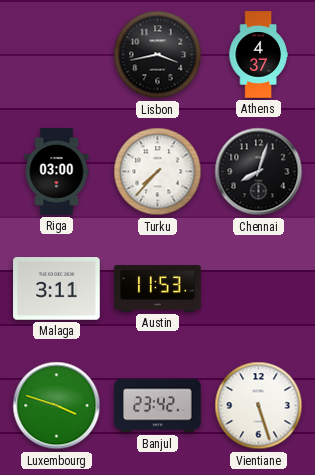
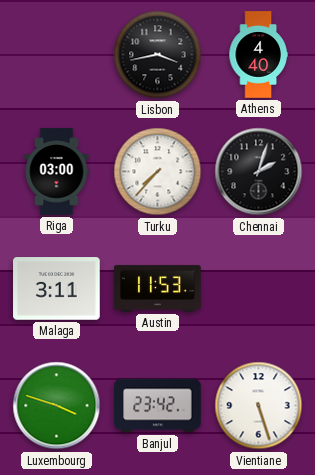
Athens: 4:37 -> 4:40 (258, 55)
Chennai: 8:03 -> 2:03 (259, 172)
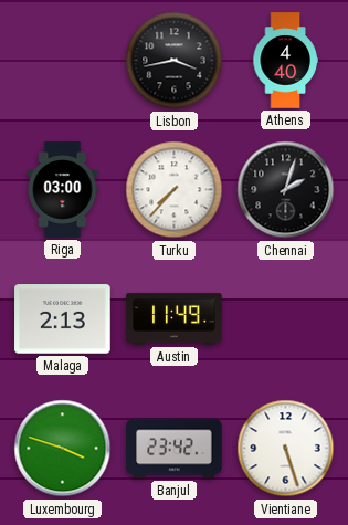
Malaga: 3:11 -> 2:13 (63, 319)
Austin: 11:53 -> 11:49 (175, 319)
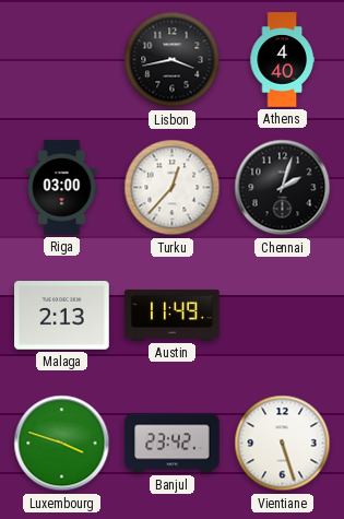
Turku: 7:37 -> 12:37 (173, 188)
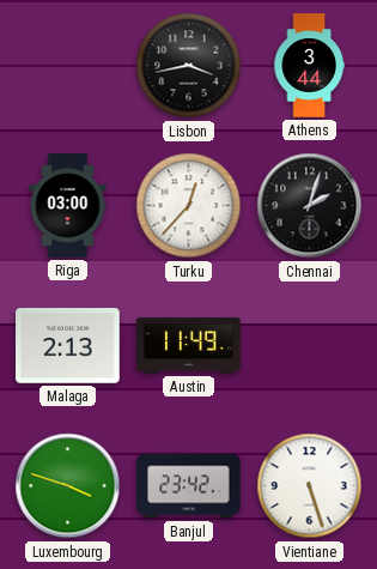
Athens: 4:40 -> 3:44 (309, 66)
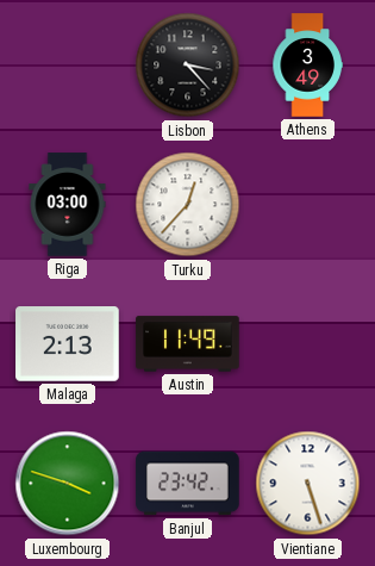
Lisbon: 3:43 -> 3:23 (188, 66)
Athens: 3:44 -> 3:49 (307, 66)
Chennai: 2:03 -> none (310, 206)
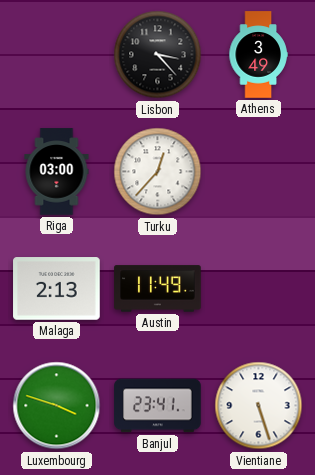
Banjul: 23:42 -> 23:41 (158, 406)
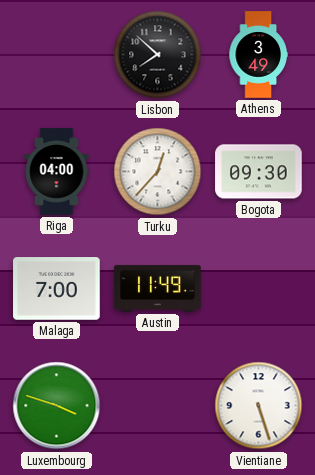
Lisbon: 3:23 -> 7:52 (158, 55)
Riga: 03:00 -> 04:00 (57, 172)
Bogota: none -> 09:30 (259, 172)
Malaga: 2:13 -> 7:00 (57, 289)
Banjul: 23:41 -> none (158, 406)
